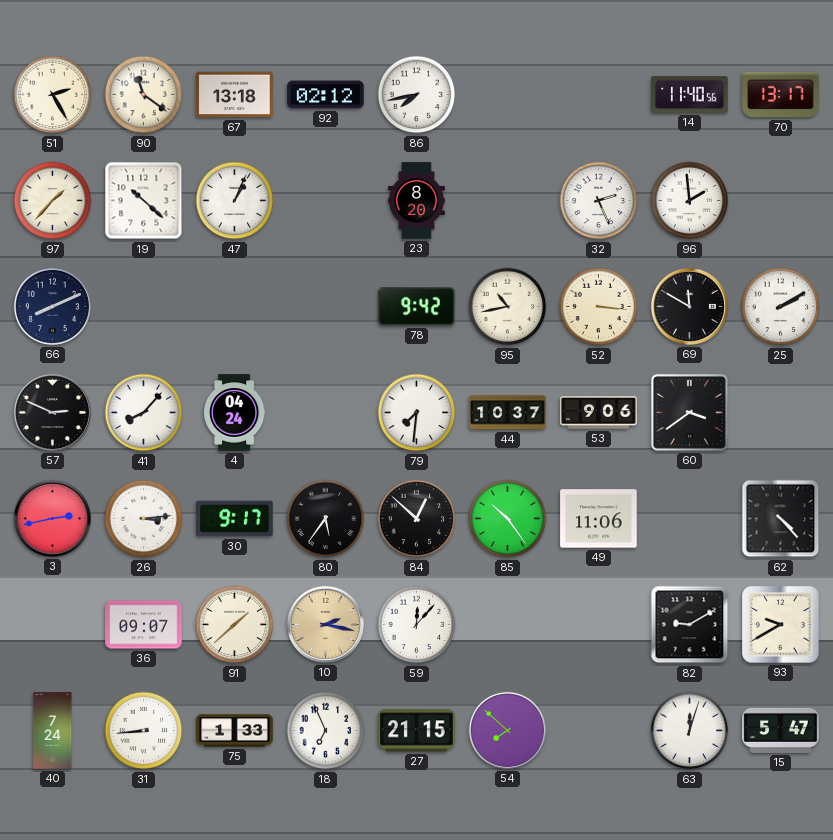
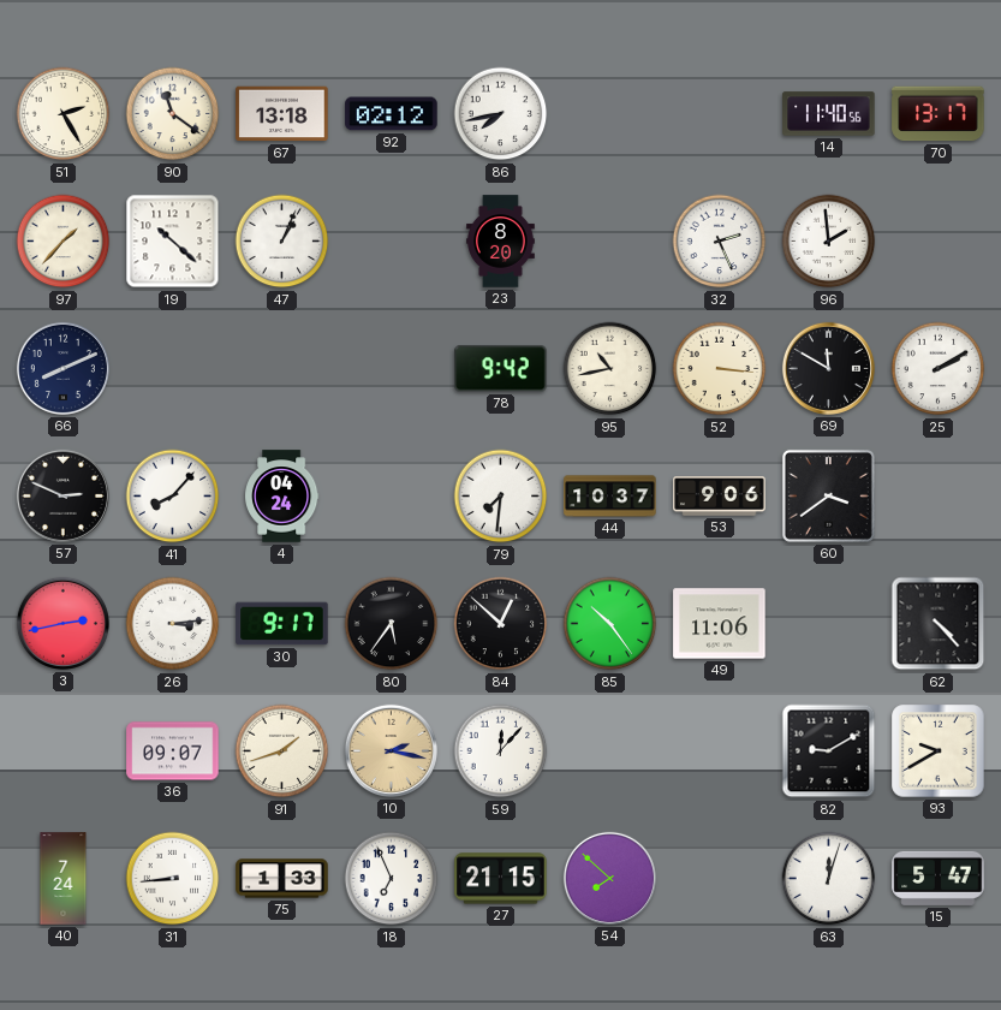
91: 1:38 -> 1:42 (282, 751)
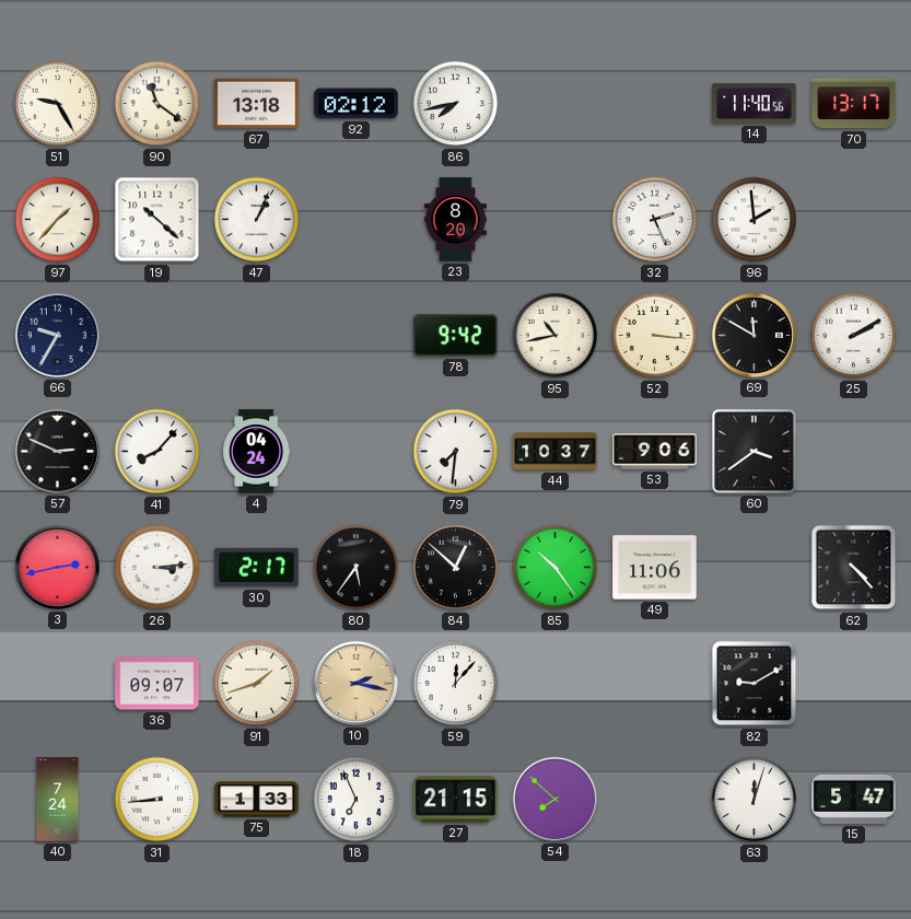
51: 2:25 -> 9:25 (58, 104)
66: 8:11 -> 9:35 (57, 335)
30: 9:17 -> 2:17 (257, 568)
93: 9:40 -> none (939, 751)
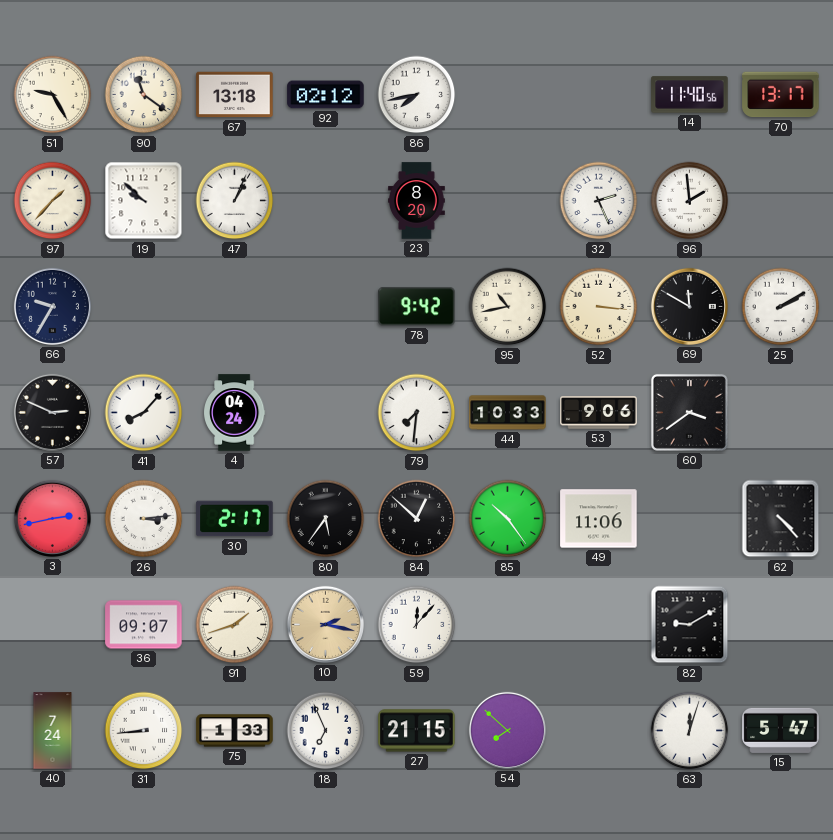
19: 10:22 -> 9:52 (144, 201)
44: 10:37 -> 10:33 (508, 413)
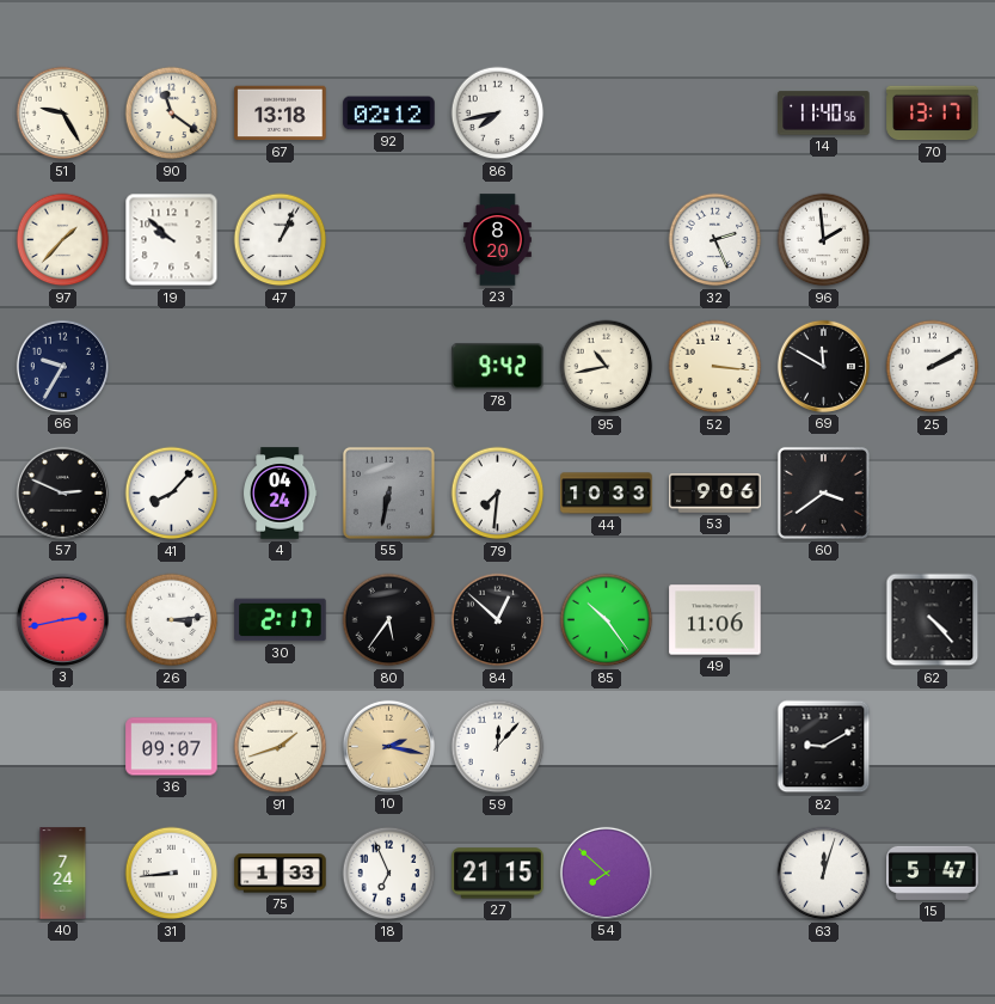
55: none -> 6:32 (388, 492)
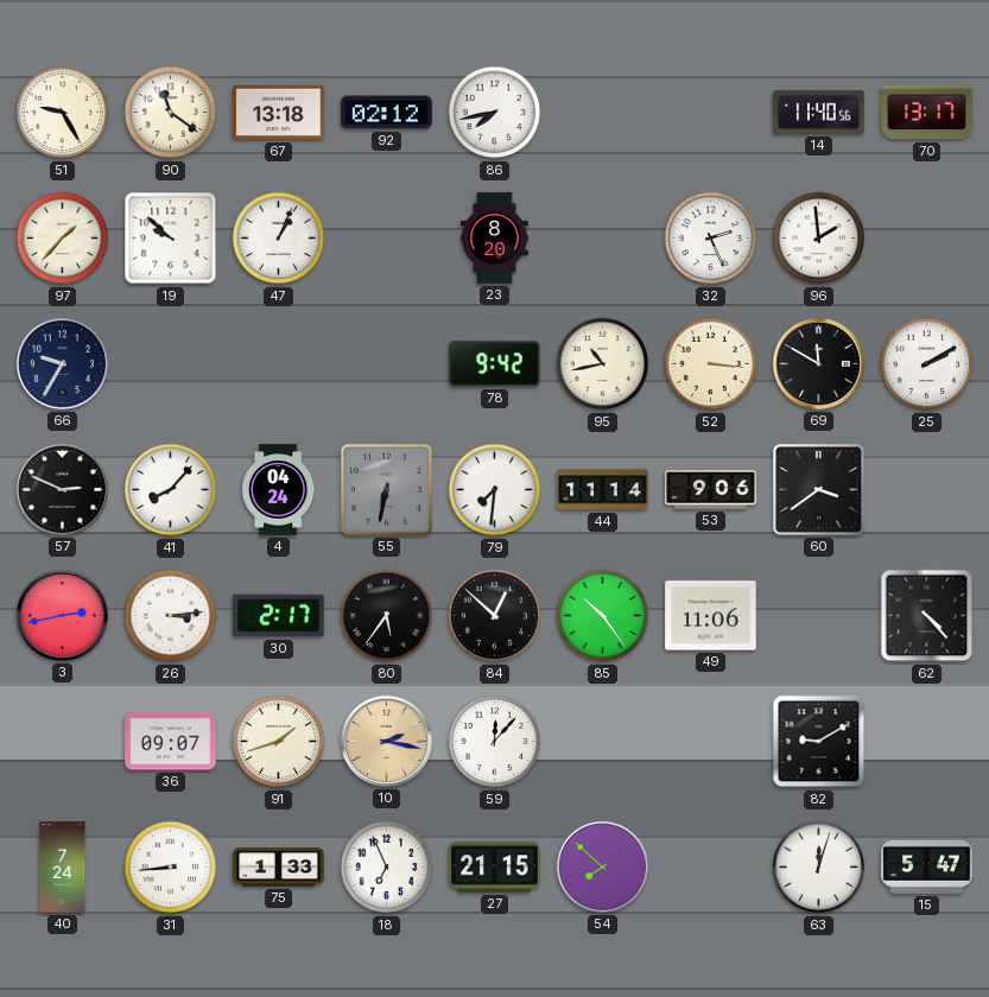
44: 10:33 -> 11:14 (603, 490)
